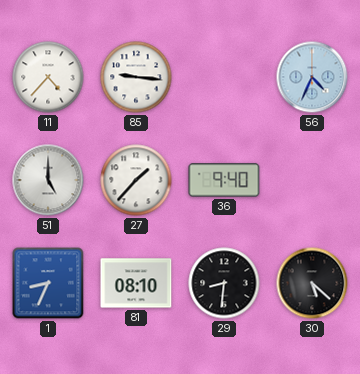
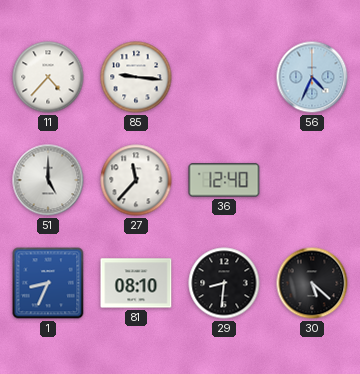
27: 1:37 -> 11:37 (136, 180)
36: 9:40 -> 12:40 (224, 180)
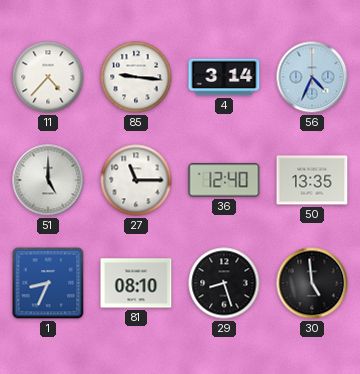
4: none -> 3:14 (224, 77)
27: 11:37 -> 11:15 (136, 180)
50: none -> 13:35 (312, 180)
29: 8:31 -> 8:27 (224, 283)
30: 5:22 -> 4:59 (312, 283)
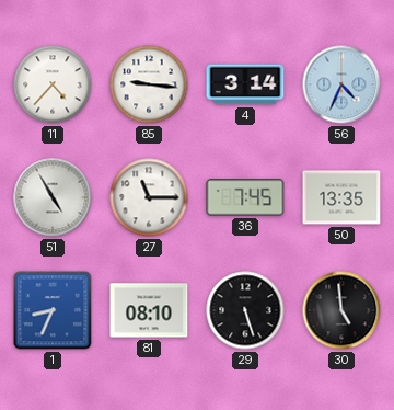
51: 5:00 -> 4:55 (53, 197)
36: 12:40 -> 7:45 (245, 197)
29: 8:27 -> 5:27 (245, 310)
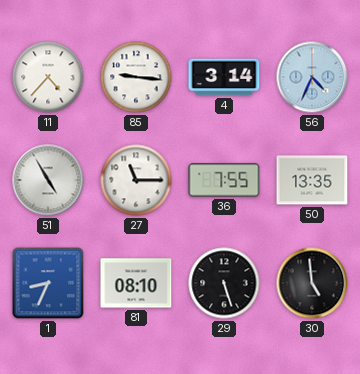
36: 7:45 -> 7:55 (224, 180)
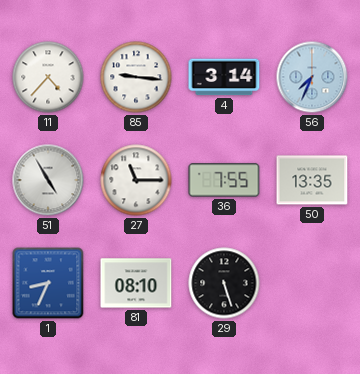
56: 4:34 -> 7:34 (312, 77)
30: 4:59 -> none (312, 283)
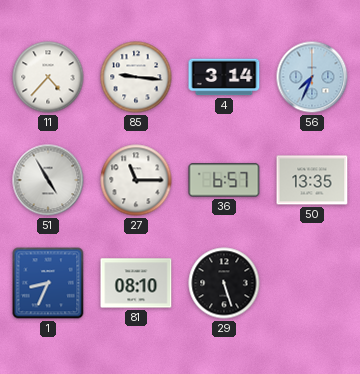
36: 7:55 -> 6:57 (224, 180)
